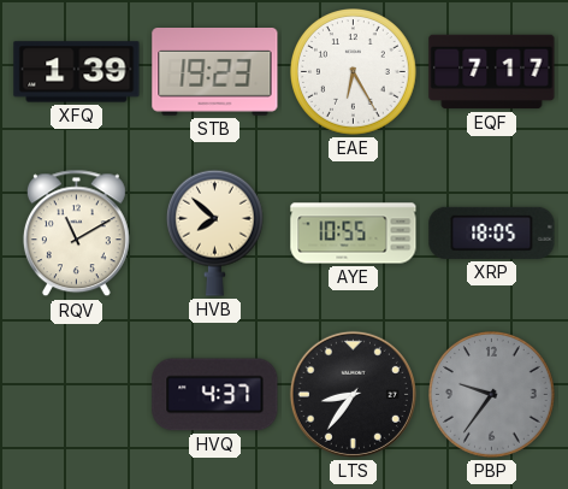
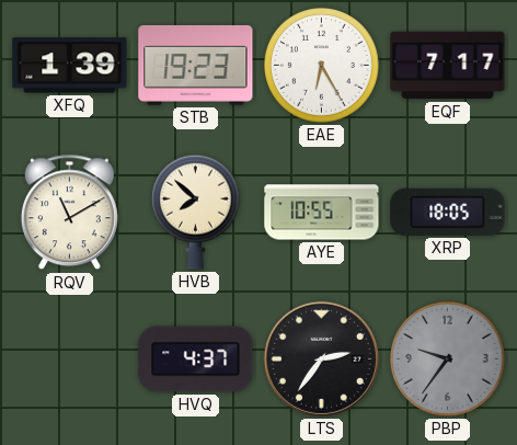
LTS: 8:36 -> 2:36 (321, 358)
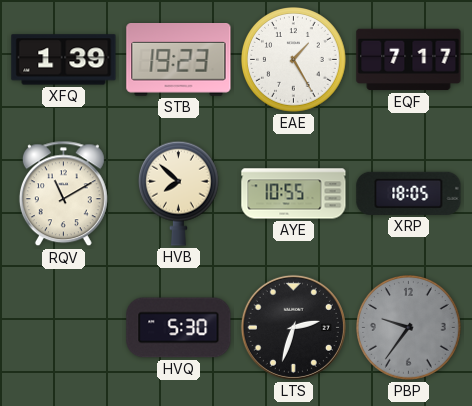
EAE: 6:25 -> 1:25 (294, 60)
HVQ: 4:37 -> 5:30 (179, 328)
LTS: 2:36 -> 2:33 (293, 327)
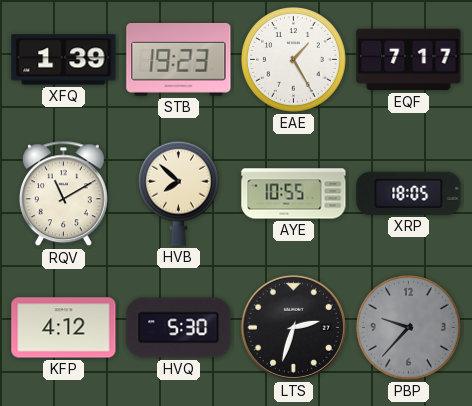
KFP: none -> 4:12 (64, 328)
PBP: 9:36 -> 9:37 (409, 328)
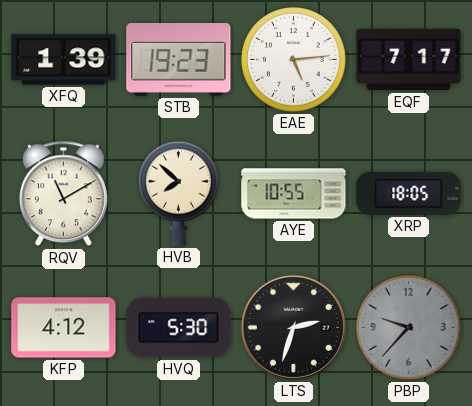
EAE: 1:25 -> 5:14 (294, 60)
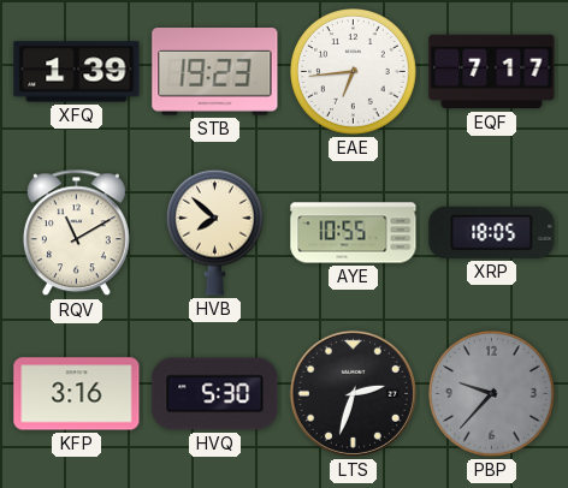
EAE: 5:14 -> 6:44 (354, 72)
KFP: 4:12 -> 3:16 (77, 394)
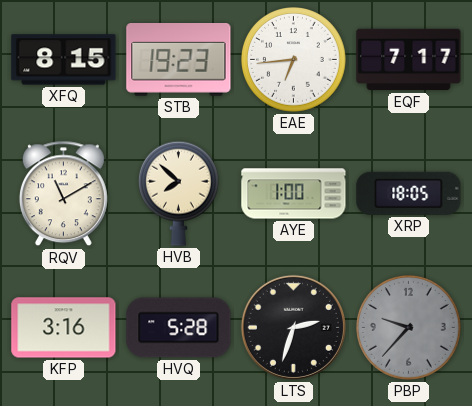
XFQ: 1:39 -> 8:15 (64, 60)
AYE: 10:55 -> 1:00 (294, 194)
HVQ: 5:30 -> 5:28 (179, 328)
